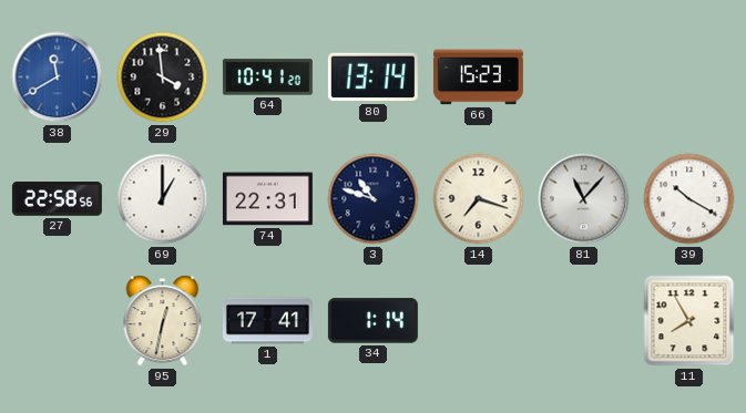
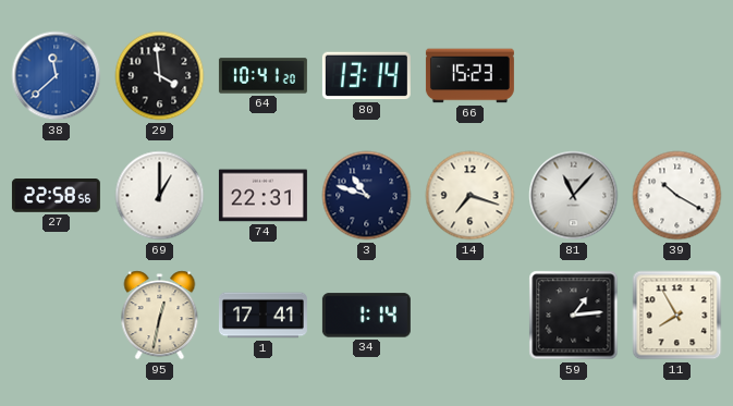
38: 11:40 -> 11:38 (57, 76)
59: none -> 1:14 (574, 316)
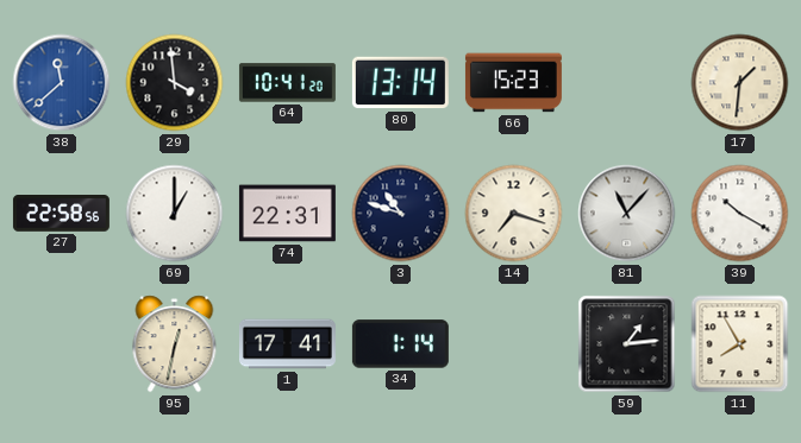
17: none -> 1:31 (740, 83)
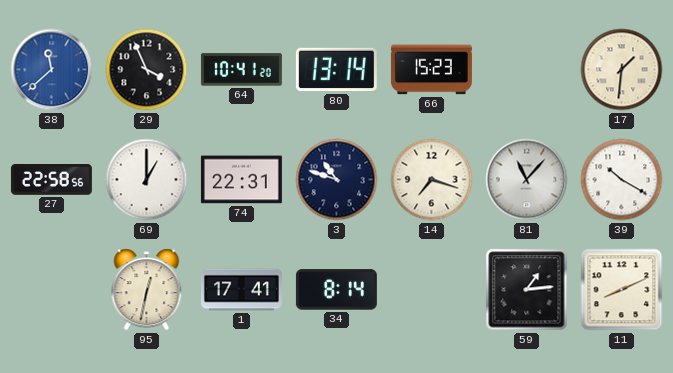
29: 3:59 -> 3:56 (147, 70)
34: 1:14 -> 8:14 (336, 290)
11: 7:55 -> 8:11 (622, 290)
